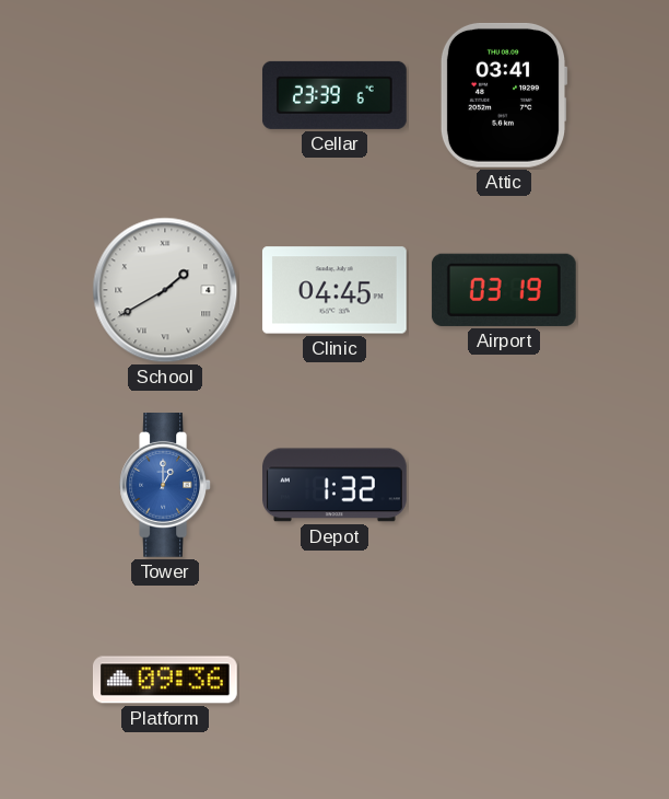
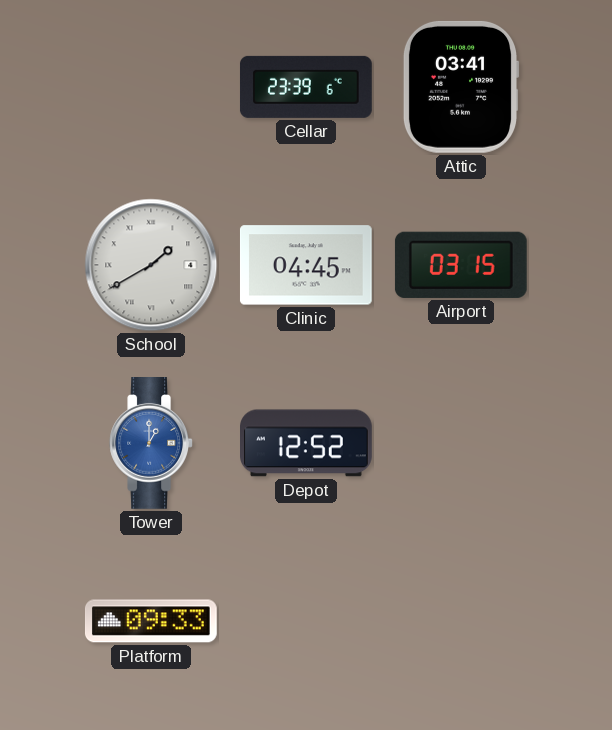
Airport: 03:19 -> 03:15 (461, 265)
Depot: 1:32 -> 12:52 (307, 443)
Platform: 09:36 -> 09:33 (151, 621)
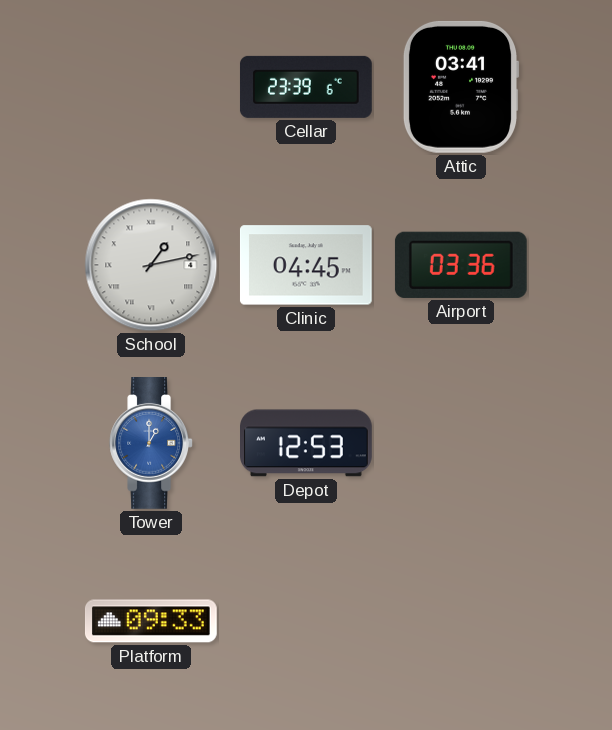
School: 1:40 -> 1:13 (151, 265)
Airport: 03:15 -> 03:36 (461, 265)
Depot: 12:52 -> 12:53 (307, 443)
